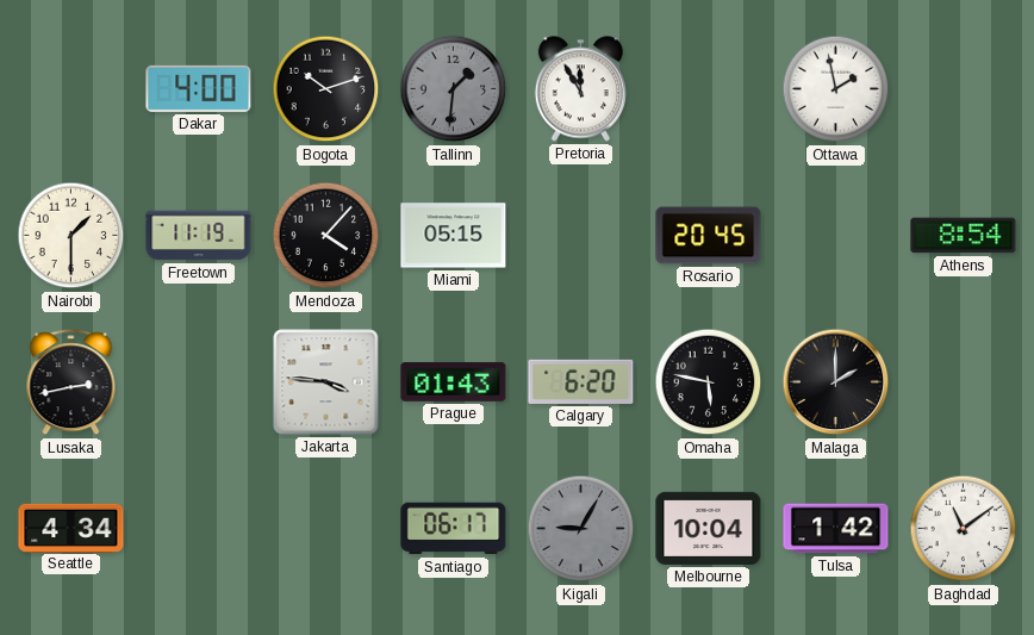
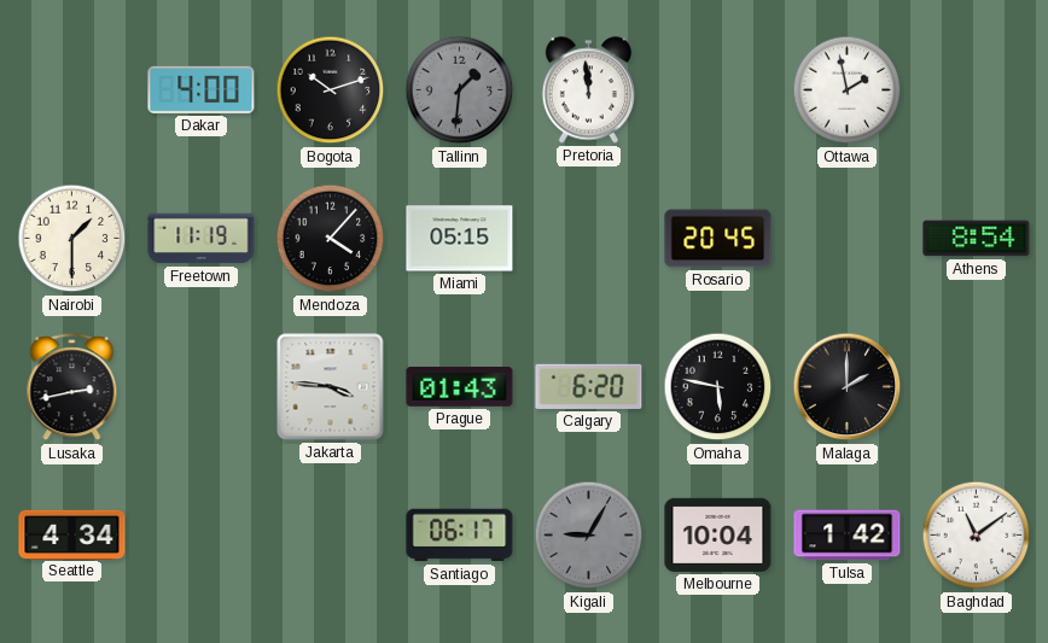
Pretoria: 11:55 -> 11:59 (588, 90)
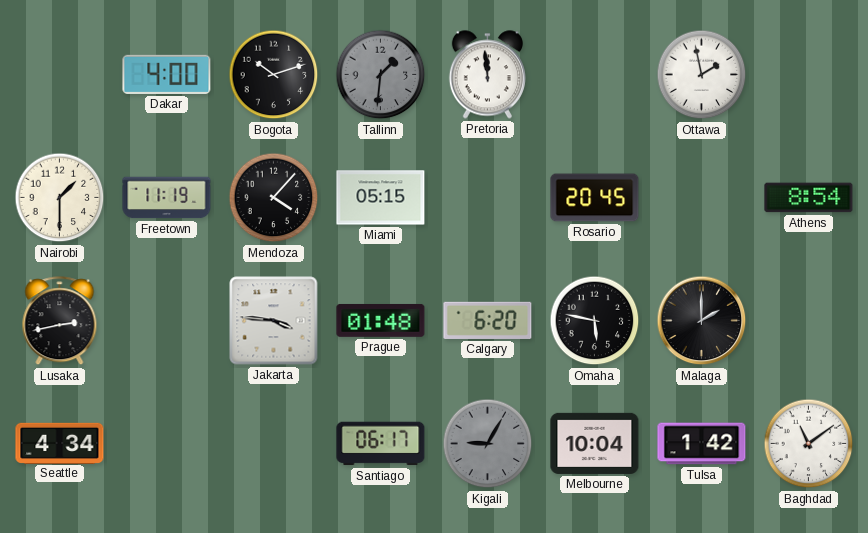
Prague: 01:43 -> 01:48 (381, 320)
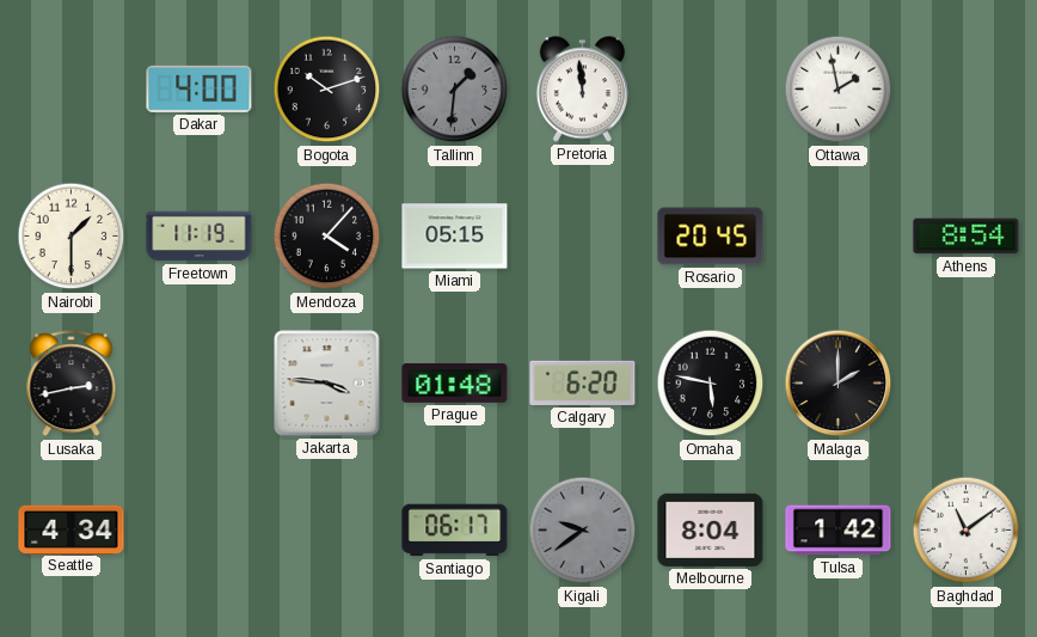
Kigali: 9:05 -> 9:39 (583, 531)
Melbourne: 10:04 -> 8:04 (711, 529)
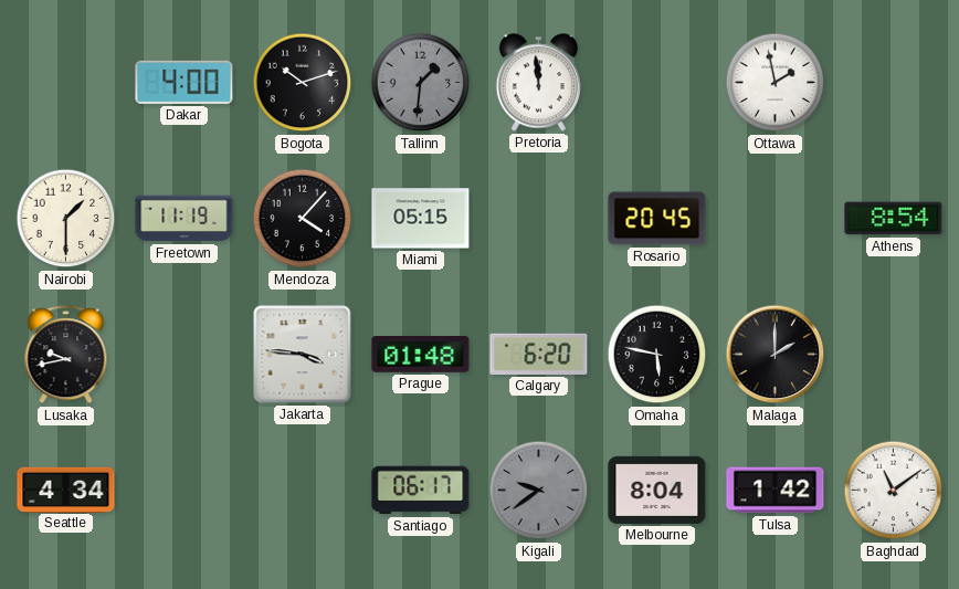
Lusaka: 2:43 -> 9:43 (66, 355)
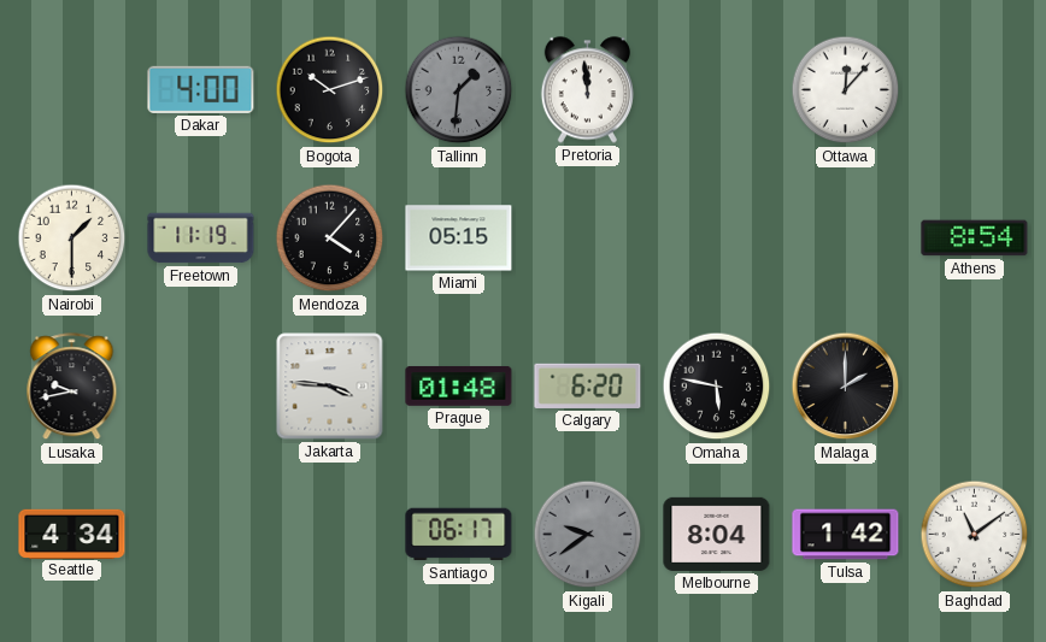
Ottawa: 1:58 -> 12:07 (846, 90)
Rosario: 20:45 -> none (657, 219)
